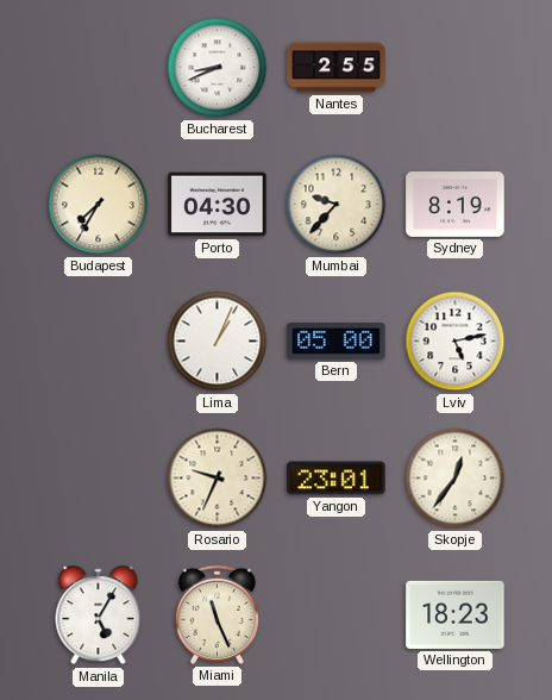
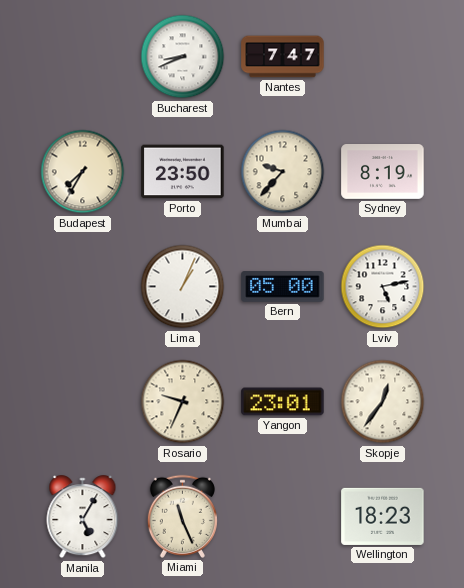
Nantes: 2:55 -> 7:47 (283, 57)
Porto: 04:30 -> 23:50 (183, 172)
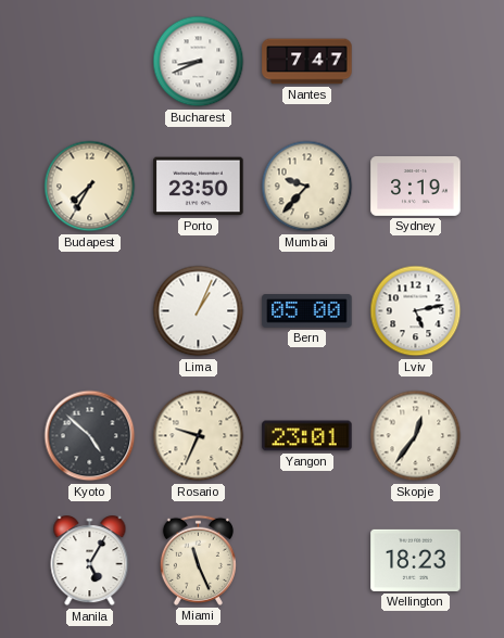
Sydney: 8:19 -> 3:19 (416, 187)
Kyoto: none -> 4:52 (90, 436)
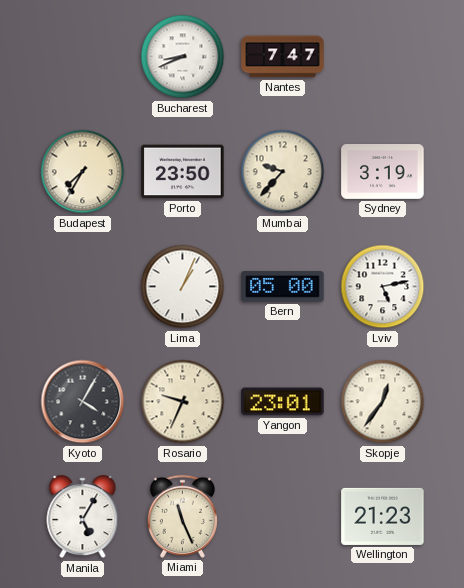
Kyoto: 4:52 -> 4:05 (83, 402)
Wellington: 18:23 -> 21:23 (383, 516)
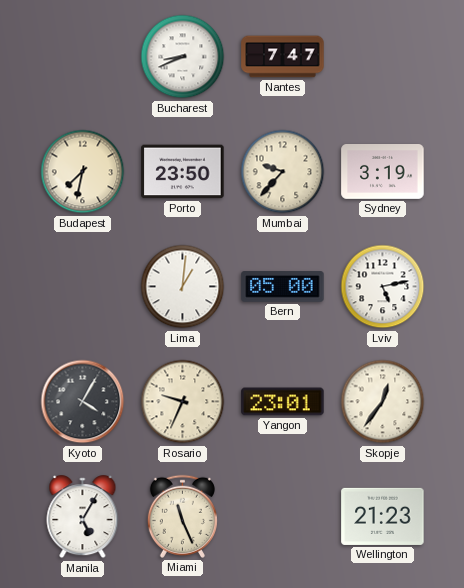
Budapest: 7:35 -> 7:32 (83, 172)
Lima: 1:04 -> 1:01 (183, 287)
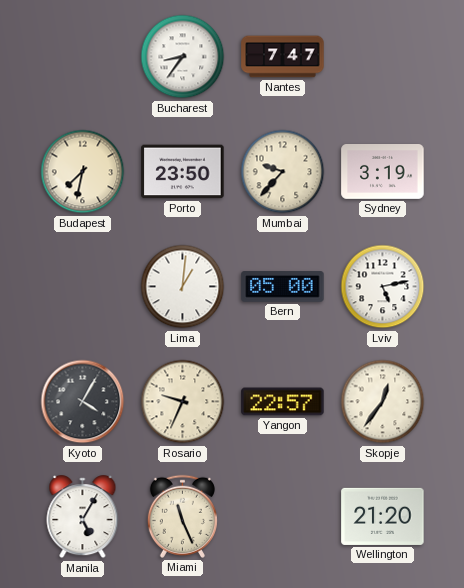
Bucharest: 8:41 -> 8:36 (183, 57)
Yangon: 23:01 -> 22:57 (283, 402)
Wellington: 21:23 -> 21:20 (383, 516)
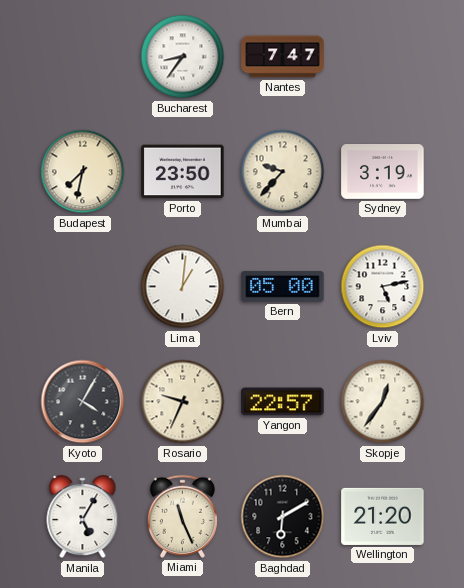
Baghdad: none -> 6:10 (283, 517)
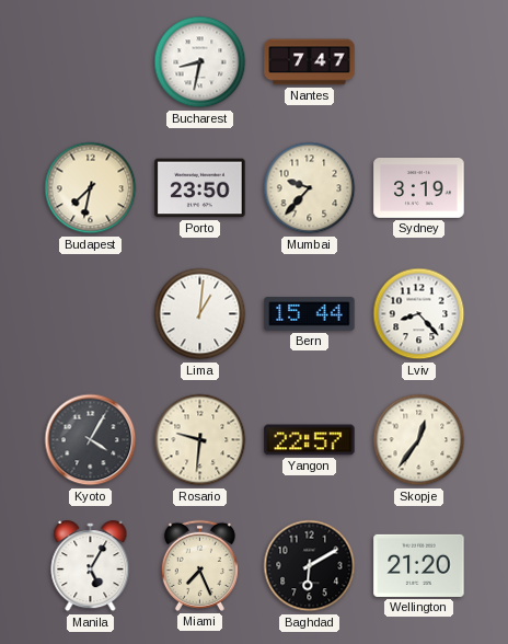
Bucharest: 8:36 -> 8:32 (200, 62)
Bern: 05:00 -> 15:44 (310, 314)
Lviv: 5:13 -> 8:23 (419, 314)
Rosario: 9:34 -> 9:31 (200, 440)
Miami: 11:26 -> 7:26 (199, 565)
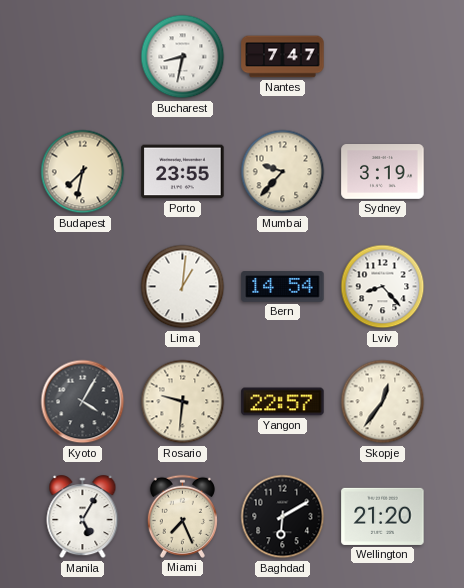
Porto: 23:50 -> 23:55 (183, 172)
Bern: 15:44 -> 14:54 (283, 287)
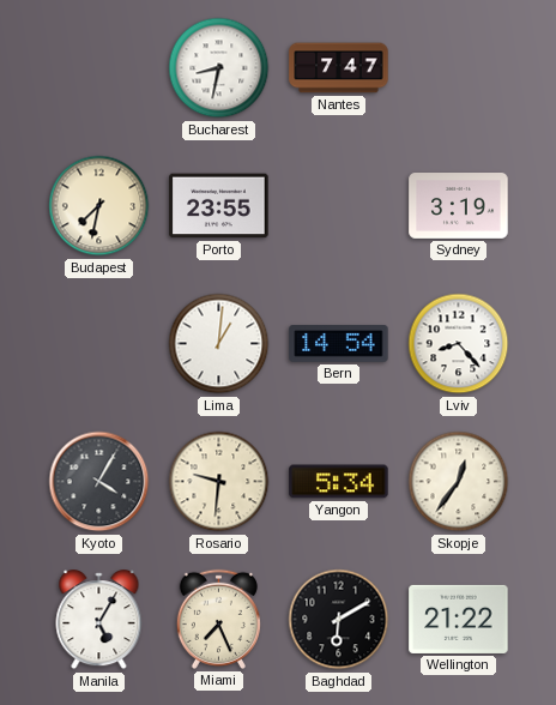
Mumbai: 9:37 -> none (283, 172)
Yangon: 22:57 -> 5:34 (339, 482)
Wellington: 21:20 -> 21:22 (459, 619)
